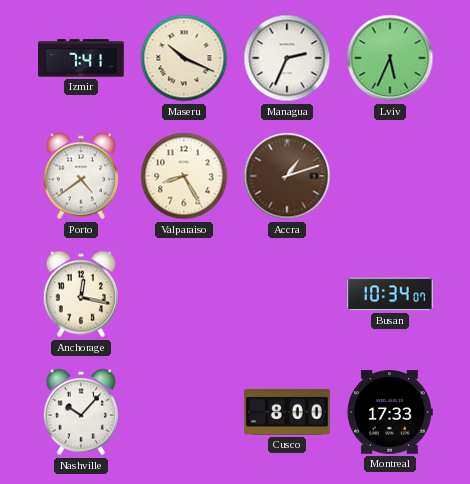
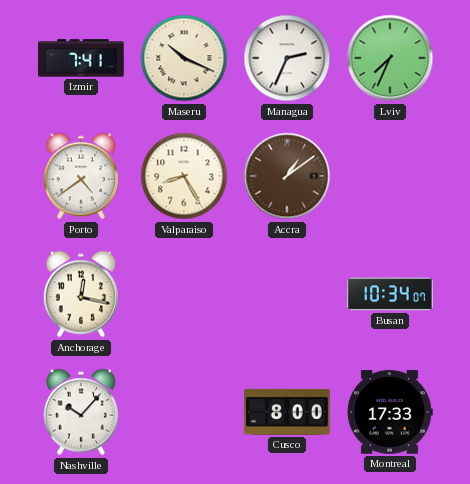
Lviv: 5:34 -> 7:34 (390, 58)
Accra: 1:12 -> 1:09 (287, 176)
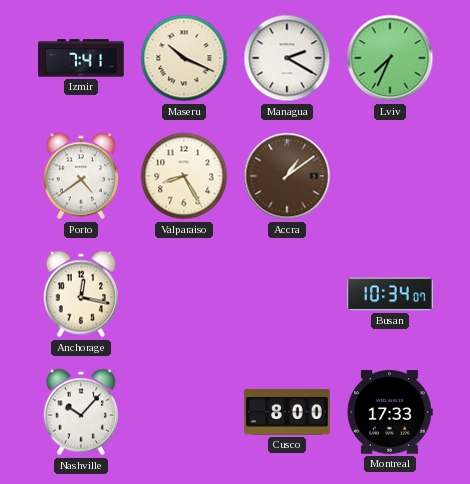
Managua: 2:34 -> 2:20 (287, 58)
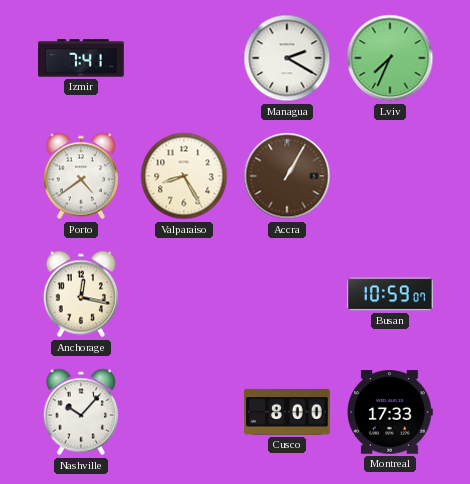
Maseru: 10:19 -> none (184, 58)
Accra: 1:09 -> 1:05 (287, 176)
Busan: 10:34 -> 10:59 (390, 294)
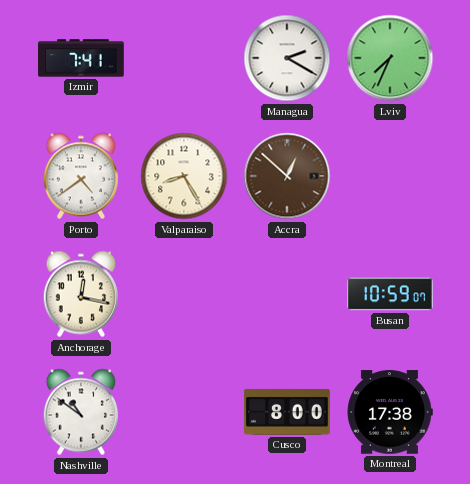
Accra: 1:05 -> 12:52 (287, 176)
Nashville: 10:07 -> 10:51 (80, 412)
Montreal: 17:33 -> 17:38 (390, 412)
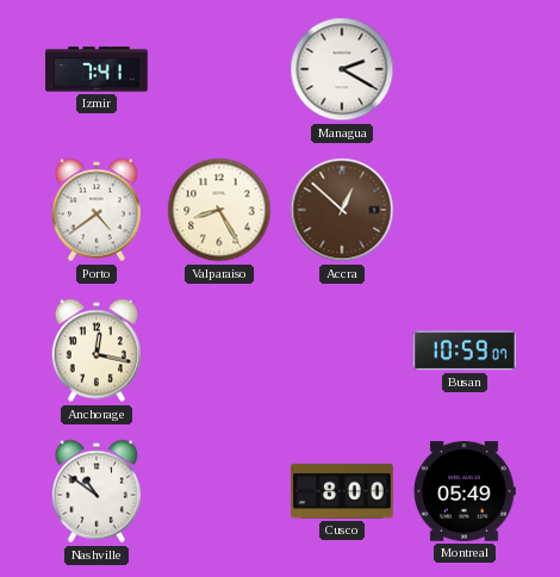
Lviv: 7:34 -> none (390, 58)
Montreal: 17:38 -> 05:49 (465, 491)
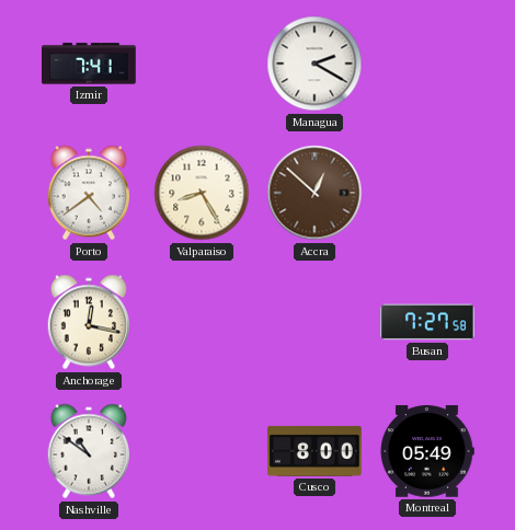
Busan: 10:59 -> 7:27 (427, 322)
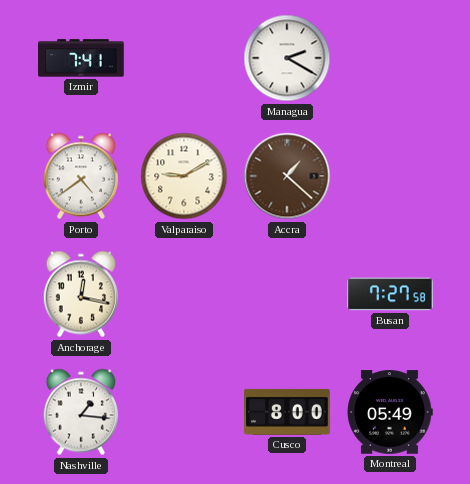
Valparaiso: 8:25 -> 9:10 (184, 176)
Accra: 12:52 -> 1:22 (287, 176)
Nashville: 10:51 -> 1:16 (80, 412)
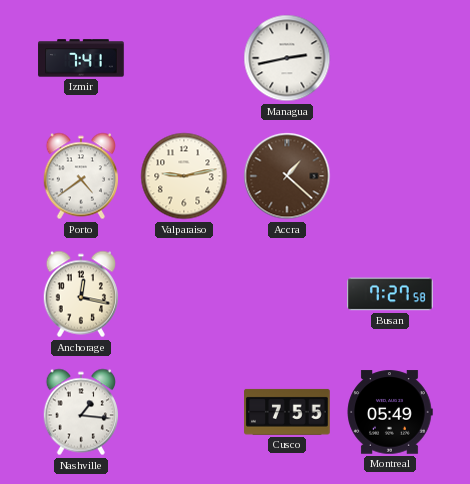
Managua: 2:20 -> 2:43 (287, 58)
Valparaiso: 9:10 -> 9:13 (184, 176)
Cusco: 8:00 -> 7:55 (287, 412)
